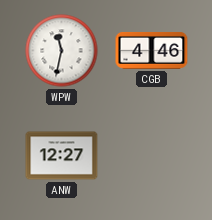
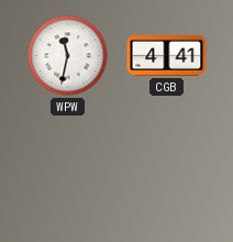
CGB: 4:46 -> 4:41 (167, 55)
ANW: 12:27 -> none (62, 156)
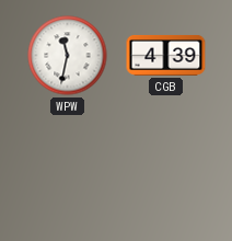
CGB: 4:41 -> 4:39 (166, 55)
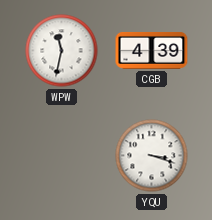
YQU: none -> 3:18 (152, 156)
